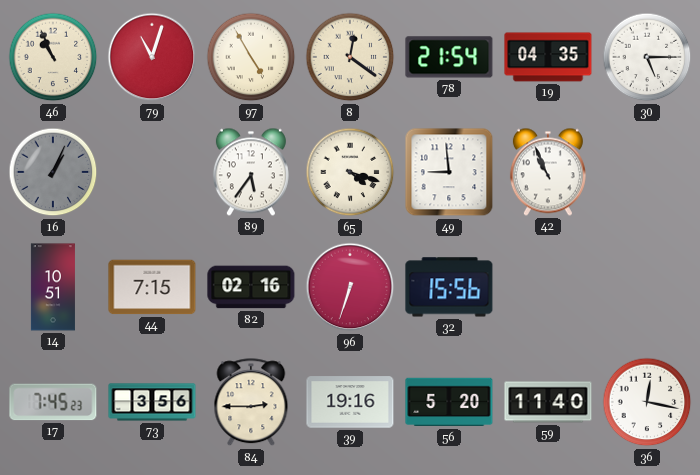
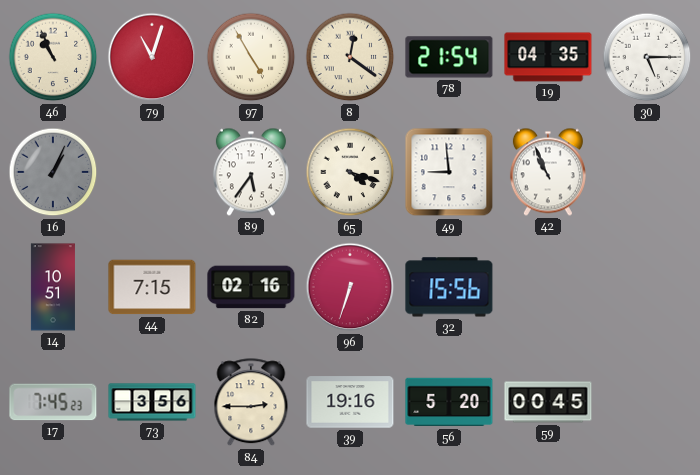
59: 11:40 -> 00:45 (548, 402)
36: 12:17 -> none (647, 402)
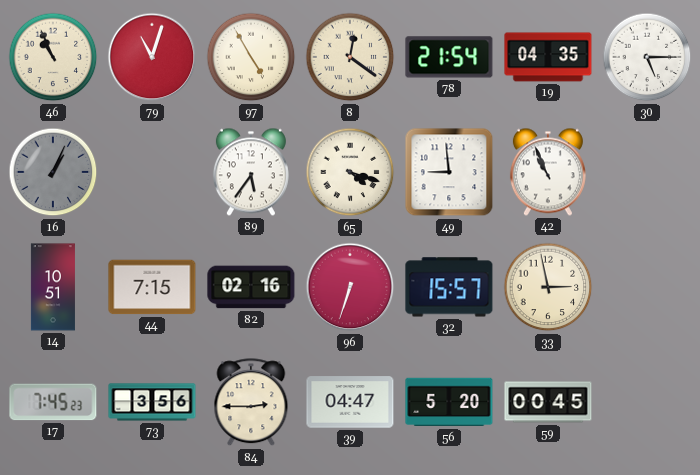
32: 15:56 -> 15:57 (449, 287)
33: none -> 2:58 (548, 287)
39: 19:16 -> 04:47 (350, 402)
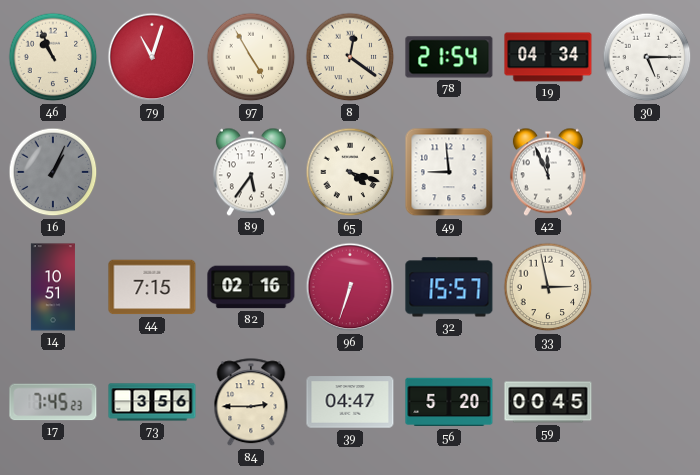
19: 04:35 -> 04:34 (548, 57)
42: 10:56 -> 11:56 (548, 172)
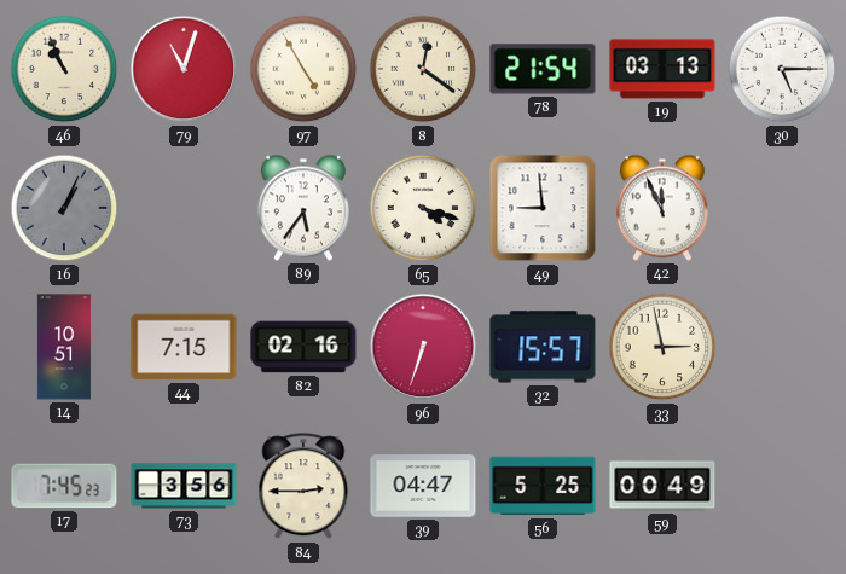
19: 04:34 -> 03:13 (662, 69)
56: 5:20 -> 5:25 (543, 486)
59: 00:45 -> 00:49 (662, 486)
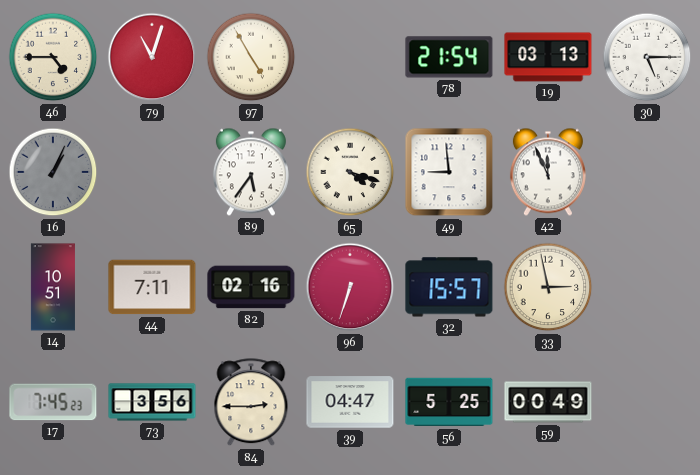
46: 10:56 -> 4:45 (53, 57)
8: 12:21 -> none (423, 69)
44: 7:15 -> 7:11 (152, 287)
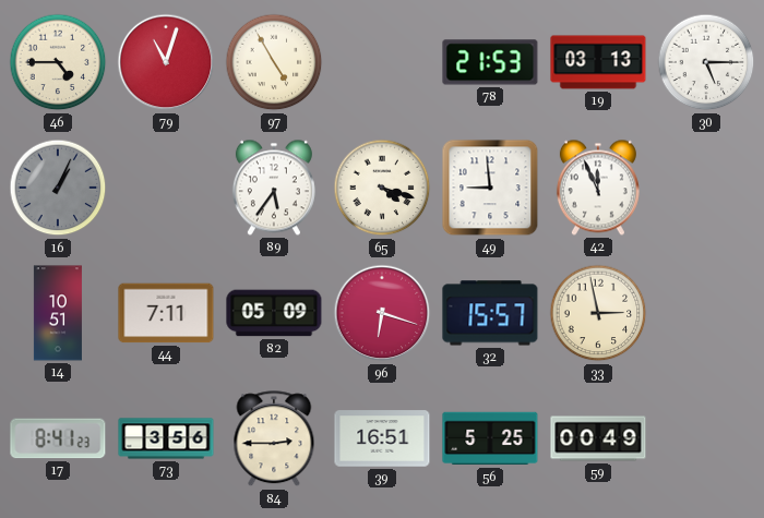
78: 21:54 -> 21:53 (490, 62)
82: 02:16 -> 05:09 (274, 313)
96: 6:33 -> 6:18 (382, 313)
17: 7:45 -> 8:41 (58, 438)
39: 04:47 -> 16:51 (382, 438)
